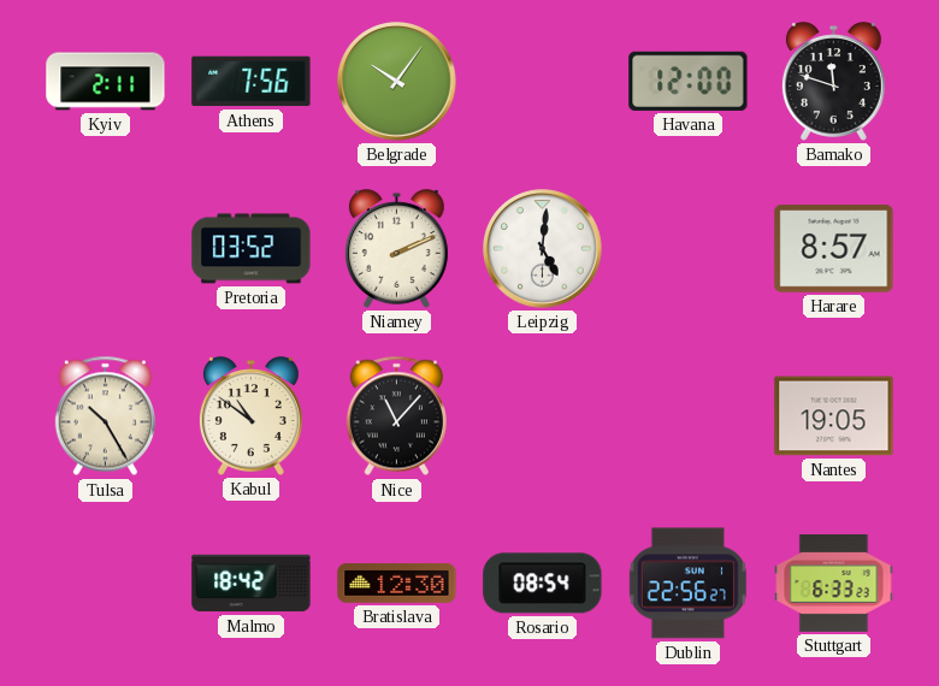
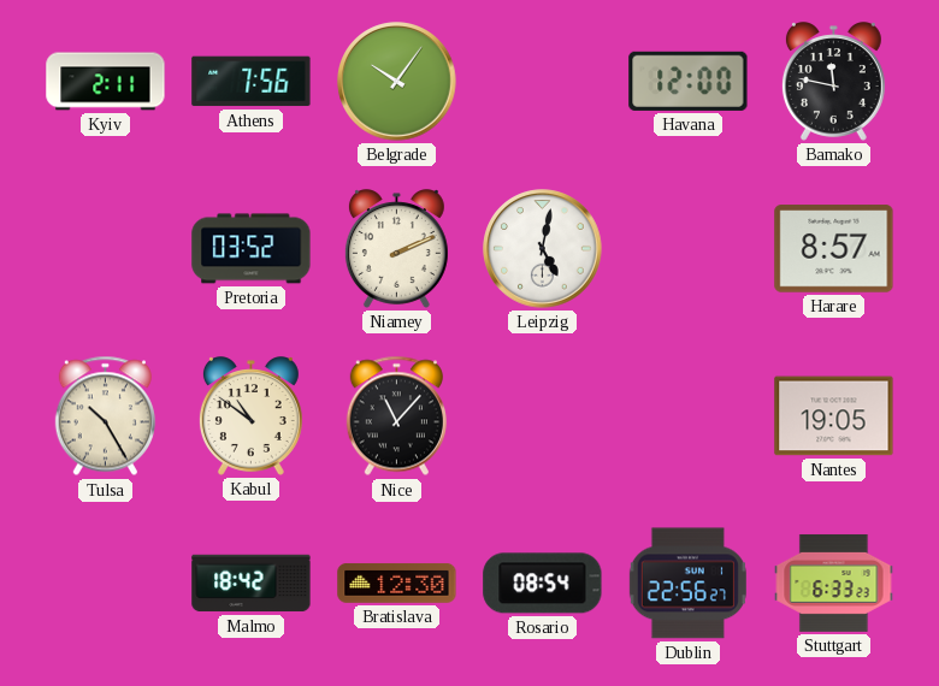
Bamako: 11:48 -> 11:47 (833, 82)
Leipzig: 5:01 -> 5:02 (543, 249)
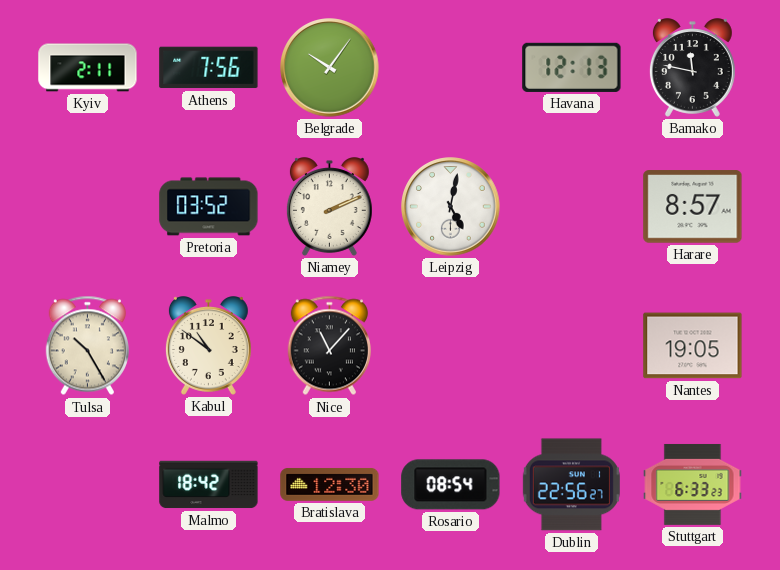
Havana: 12:00 -> 12:13 (572, 67)
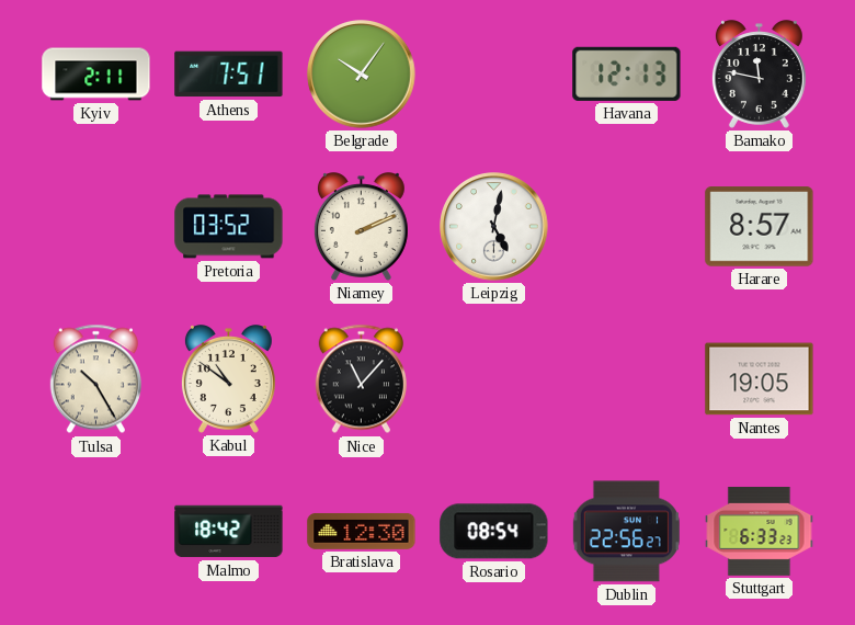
Athens: 7:56 -> 7:51 (229, 75)
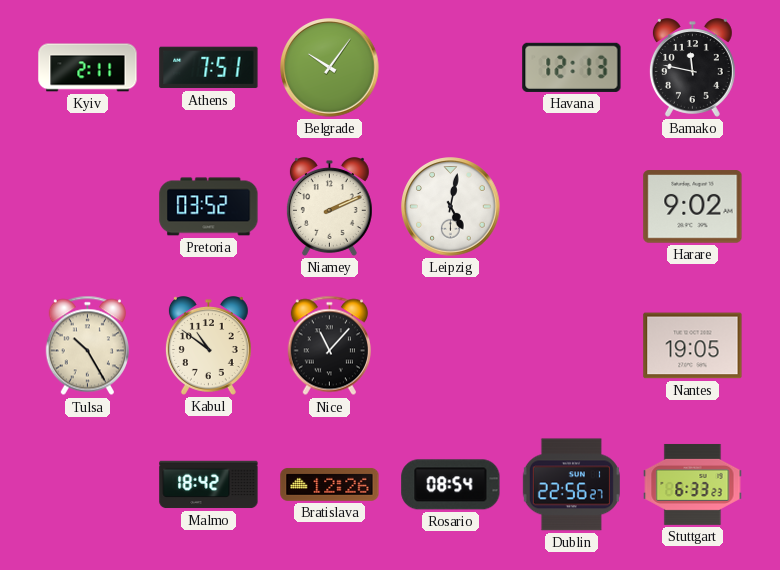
Harare: 8:57 -> 9:02 (693, 207)
Bratislava: 12:30 -> 12:26 (330, 484)
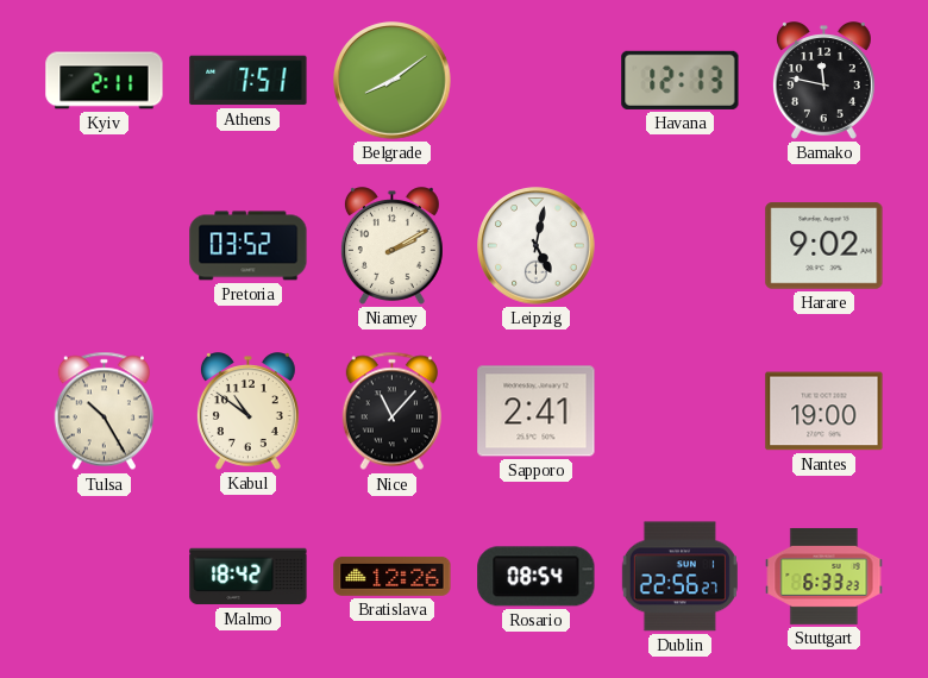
Belgrade: 10:06 -> 8:09 (393, 81)
Niamey: 2:11 -> 2:10 (391, 246)
Sapporo: none -> 2:41 (537, 412)
Nantes: 19:05 -> 19:00 (824, 412)
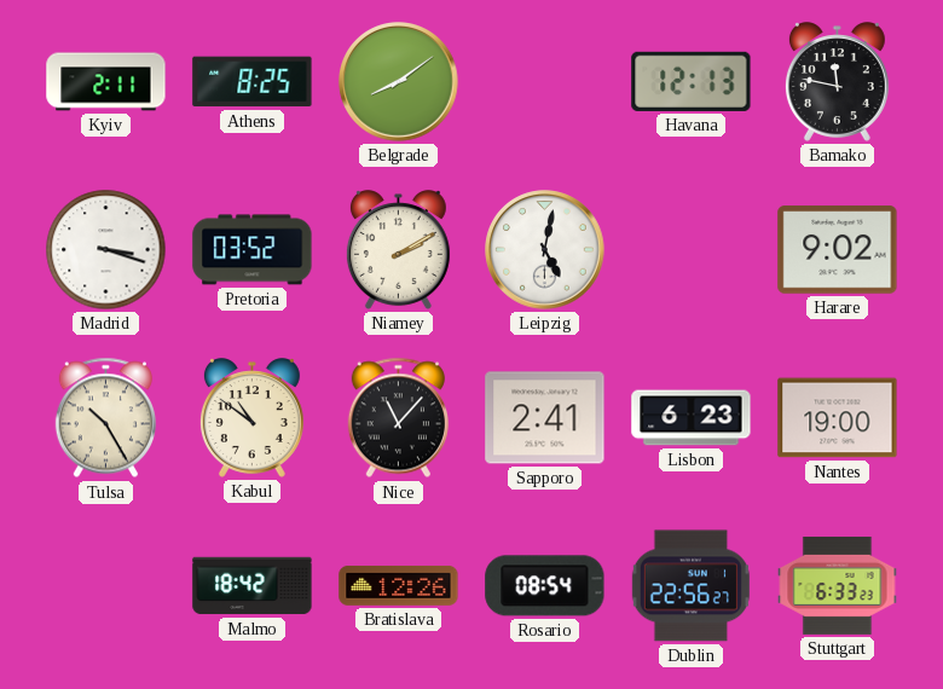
Athens: 7:51 -> 8:25 (253, 82)
Madrid: none -> 3:18 (106, 250)
Lisbon: none -> 6:23 (692, 418)
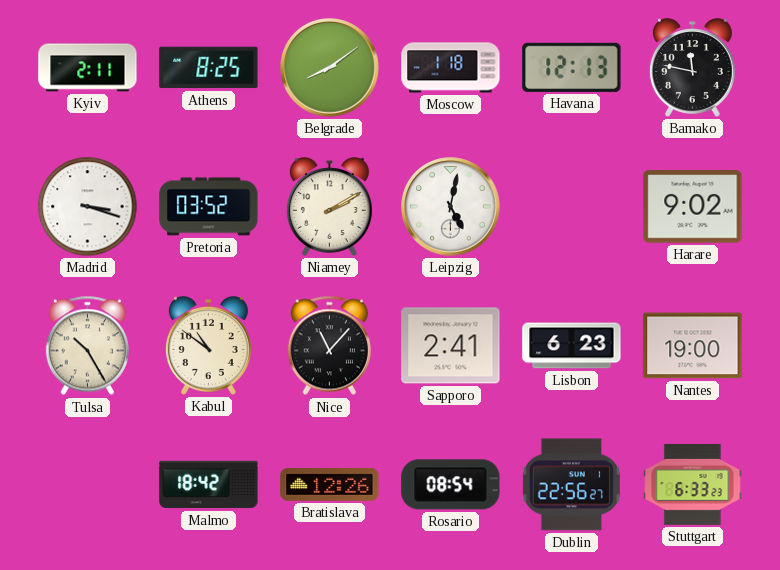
Moscow: none -> 1:18 (451, 68)
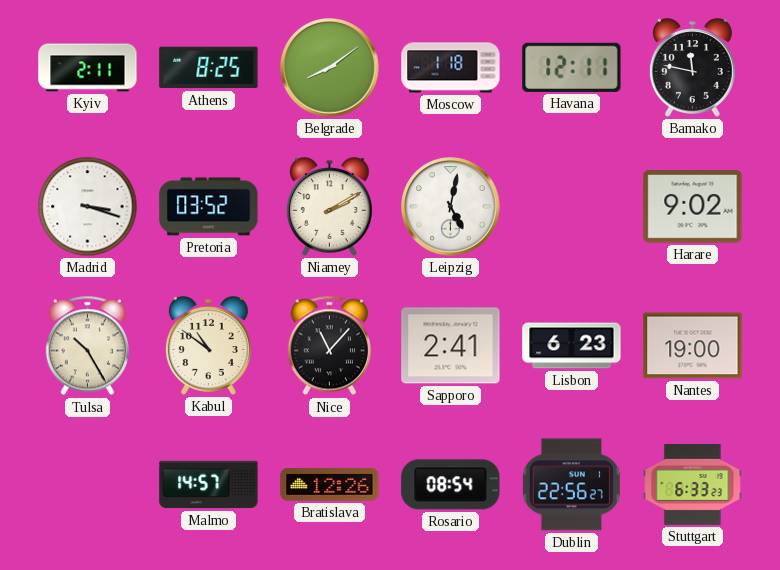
Havana: 12:13 -> 12:11 (572, 67)
Malmo: 18:42 -> 14:57 (209, 485)
